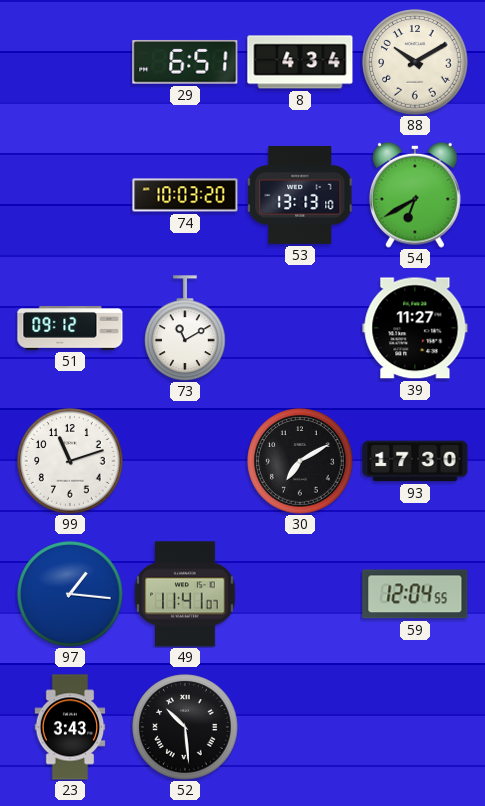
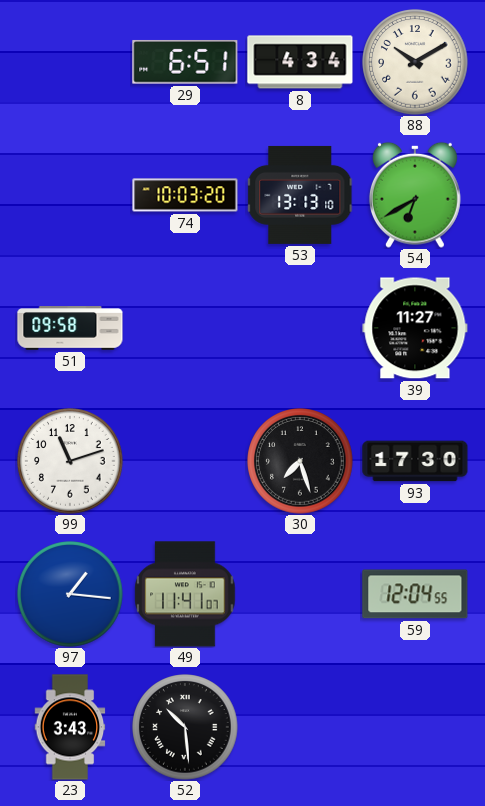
51: 09:12 -> 09:58 (70, 328)
73: 11:10 -> none (186, 328)
30: 7:10 -> 7:27 (300, 461)
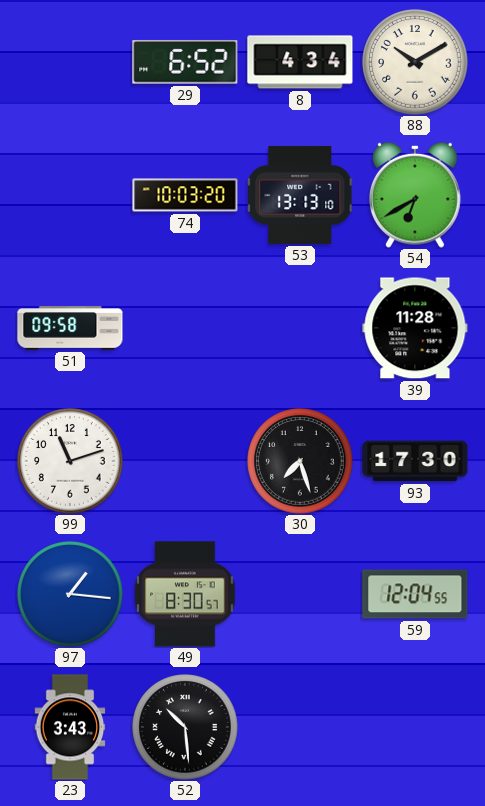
29: 6:51 -> 6:52 (185, 62)
39: 11:27 -> 11:28 (415, 328)
49: 11:41 -> 8:30 (185, 594)
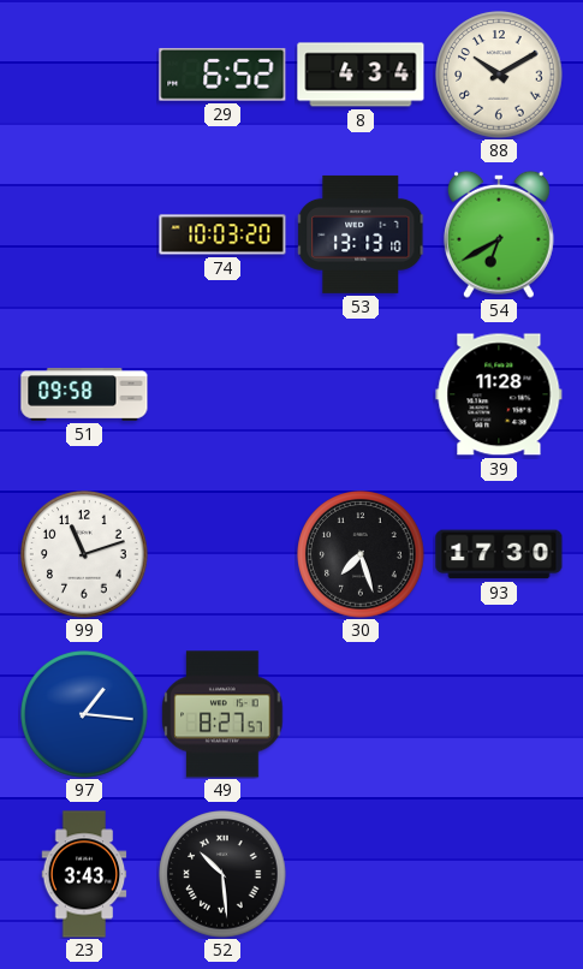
49: 8:30 -> 8:27 (222, 714)
59: 12:04 -> none (415, 594)
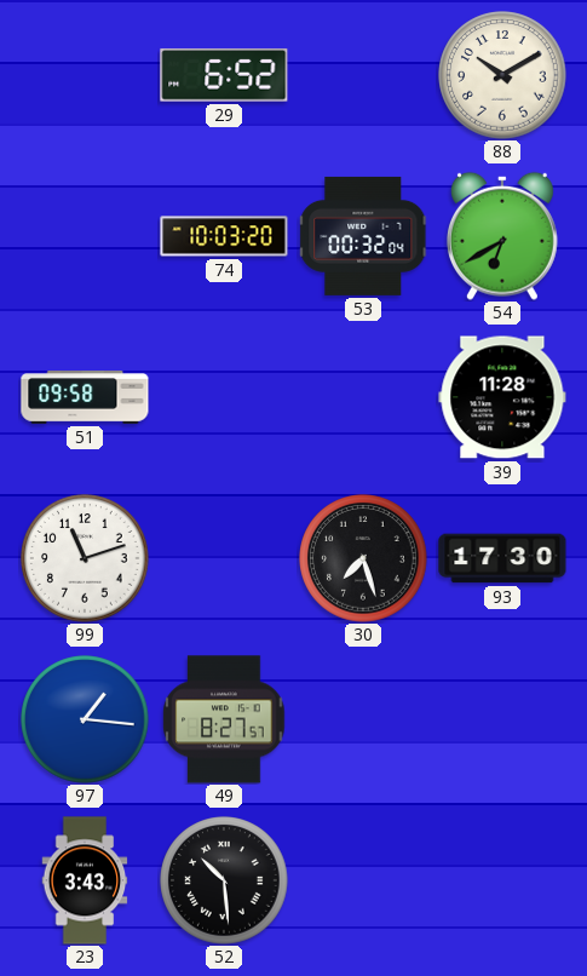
8: 4:34 -> none (361, 75)
53: 13:13 -> 00:32 (363, 236)
